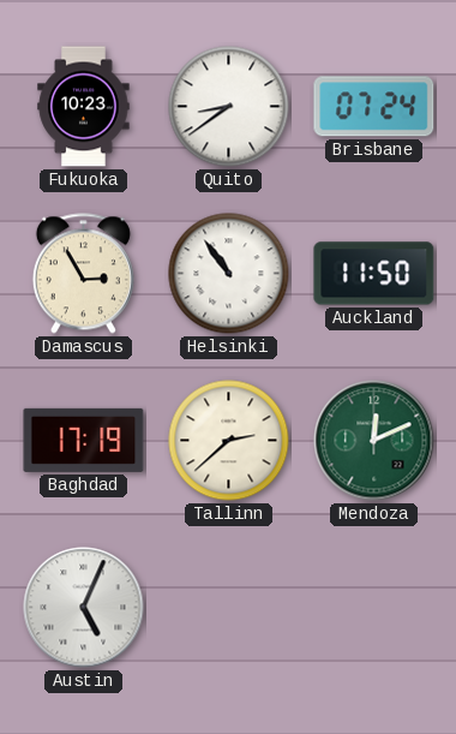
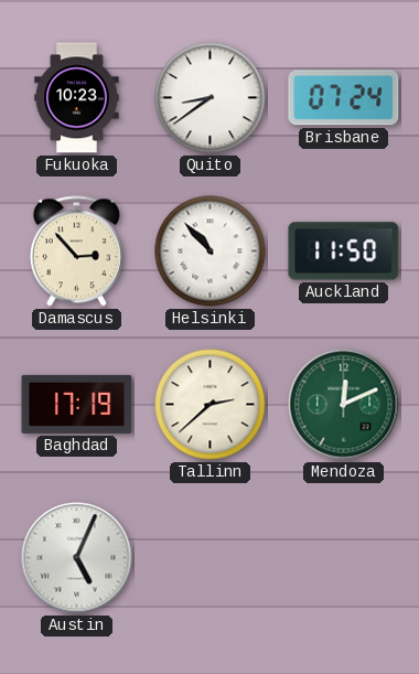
Damascus: 2:55 -> 2:53 (76, 252)
Helsinki: 10:54 -> 10:53 (211, 252)
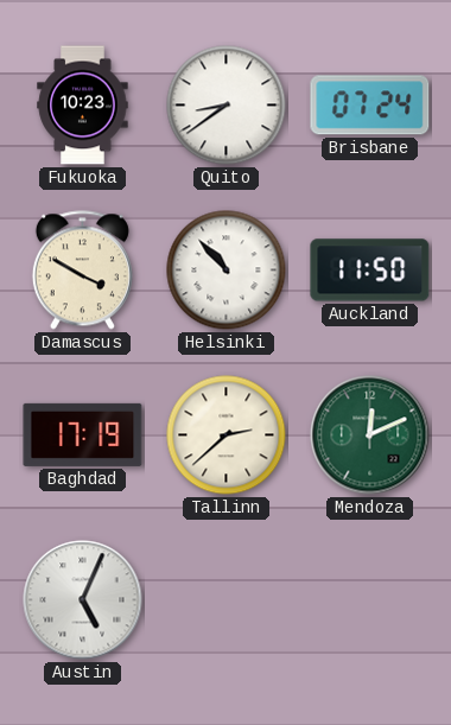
Damascus: 2:53 -> 3:50 (82, 271)
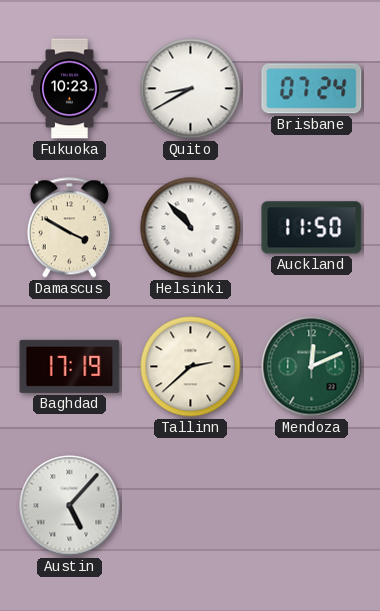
Quito: 8:39 -> 8:40 (191, 89)
Austin: 5:04 -> 5:07 (70, 506)
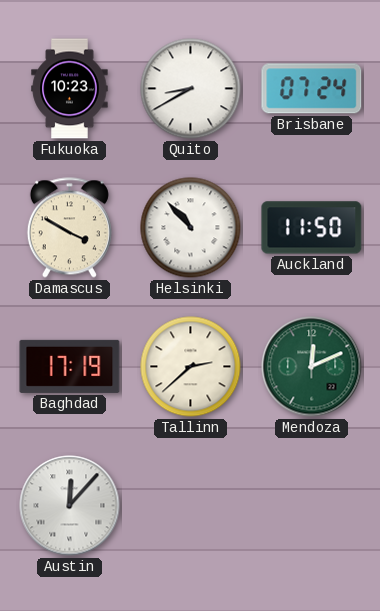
Austin: 5:07 -> 12:07 (70, 506)
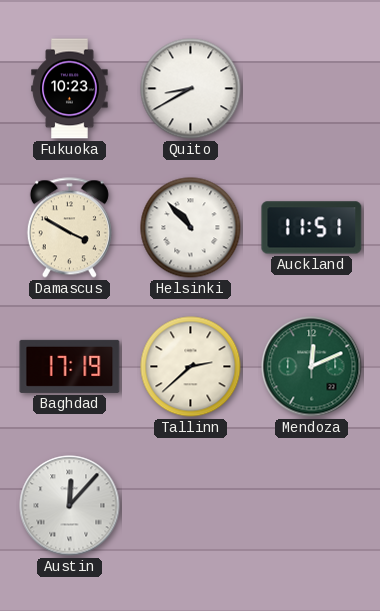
Brisbane: 07:24 -> none (312, 89)
Auckland: 11:50 -> 11:51 (312, 228)
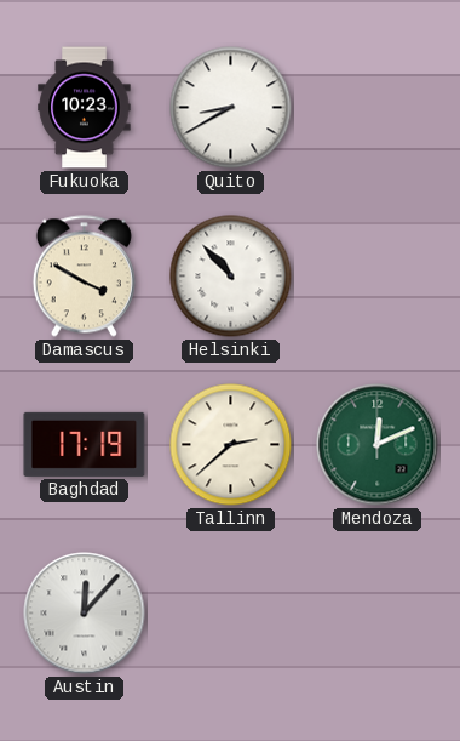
Auckland: 11:51 -> none (312, 228)
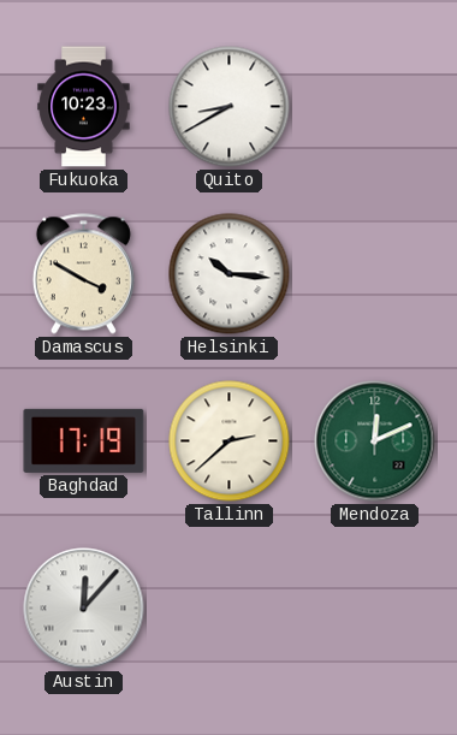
Helsinki: 10:53 -> 10:16 (230, 274)
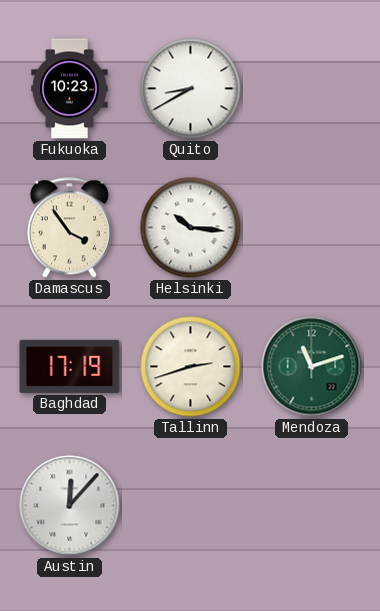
Damascus: 3:50 -> 3:54 (69, 228)
Tallinn: 2:38 -> 2:42 (191, 367)
Mendoza: 12:11 -> 11:12 (312, 367)
